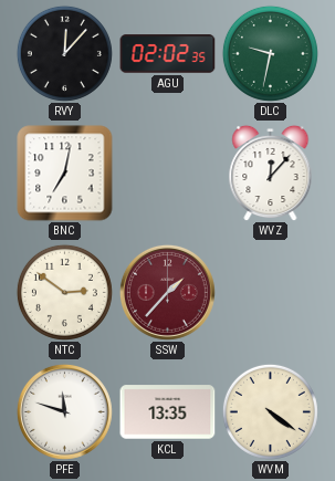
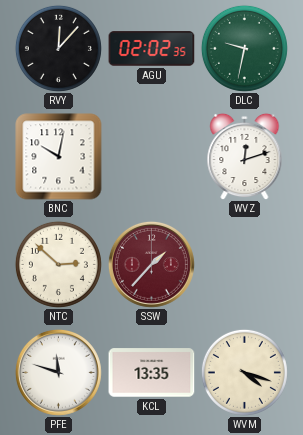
BNC: 7:02 -> 10:02 (59, 157)
WVZ: 12:07 -> 12:12 (245, 156)
NTC: 2:51 -> 2:52 (58, 264)
WVM: 4:21 -> 4:18 (244, 372)
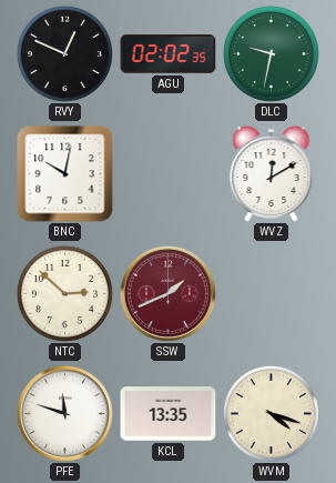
RVY: 12:07 -> 12:49 (64, 53)
WVZ: 12:12 -> 12:10 (272, 173)
SSW: 1:37 -> 1:41 (167, 293)
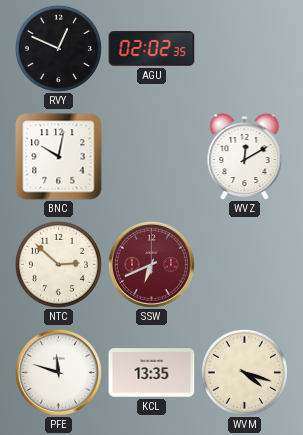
DLC: 9:32 -> none (271, 53)
SSW: 1:41 -> 6:41 (151, 264)
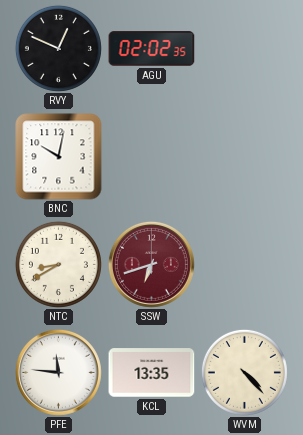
WVZ: 12:10 -> none (245, 156)
NTC: 2:52 -> 8:40 (58, 264)
SSW: 6:41 -> 6:42 (151, 264)
PFE: 11:48 -> 11:46 (58, 372)
WVM: 4:18 -> 4:23 (244, 372)
